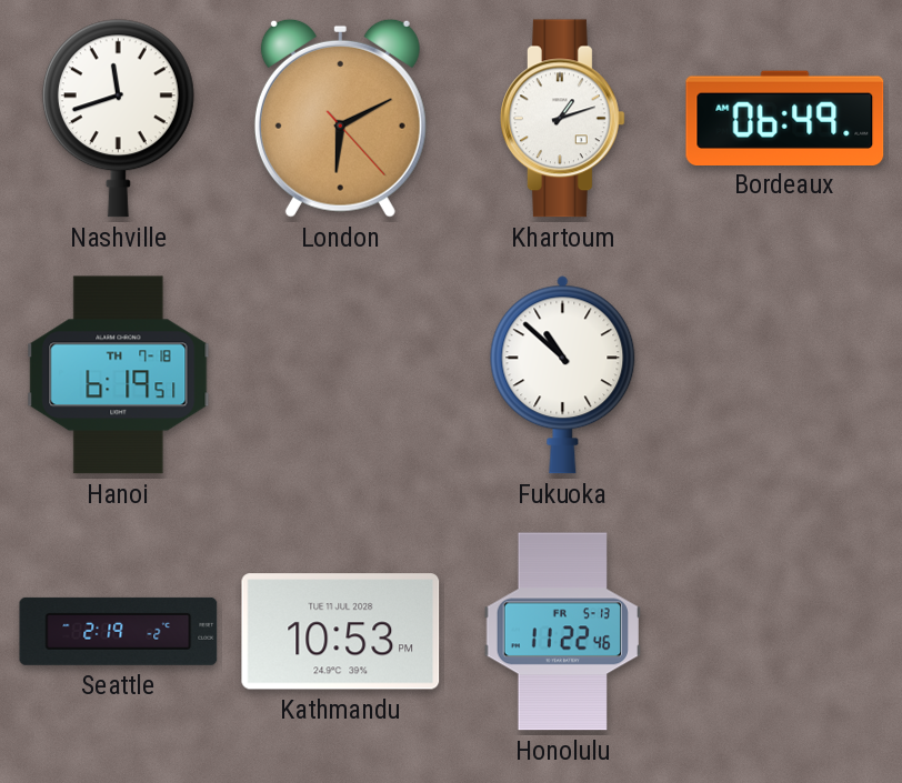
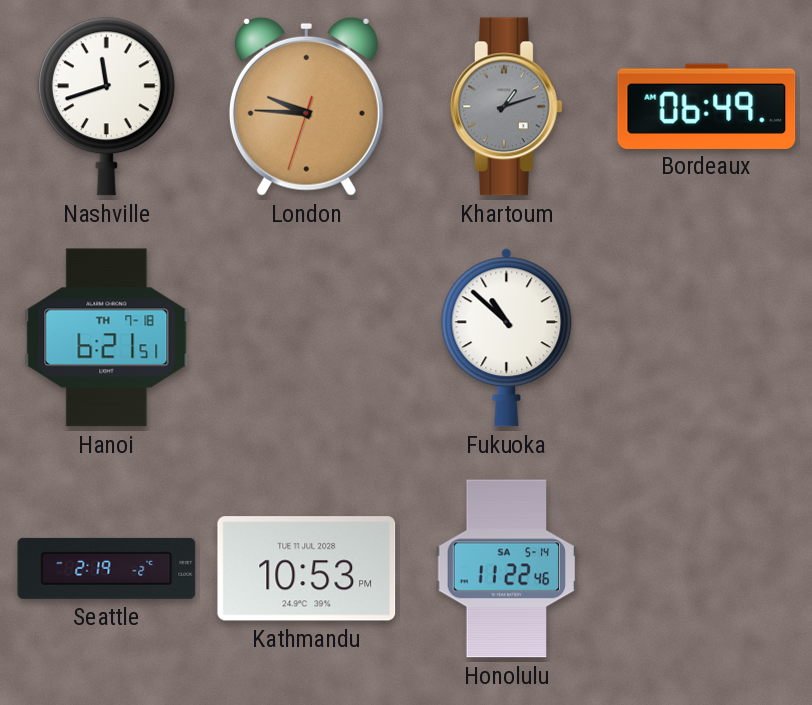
London: 6:10 -> 9:45 (306, 106)
Khartoum dial: white -> grey (507, 107)
Hanoi: 6:19 -> 6:21 (107, 338)
Honolulu date: FR 5-13 -> SA 5-14 (506, 569)
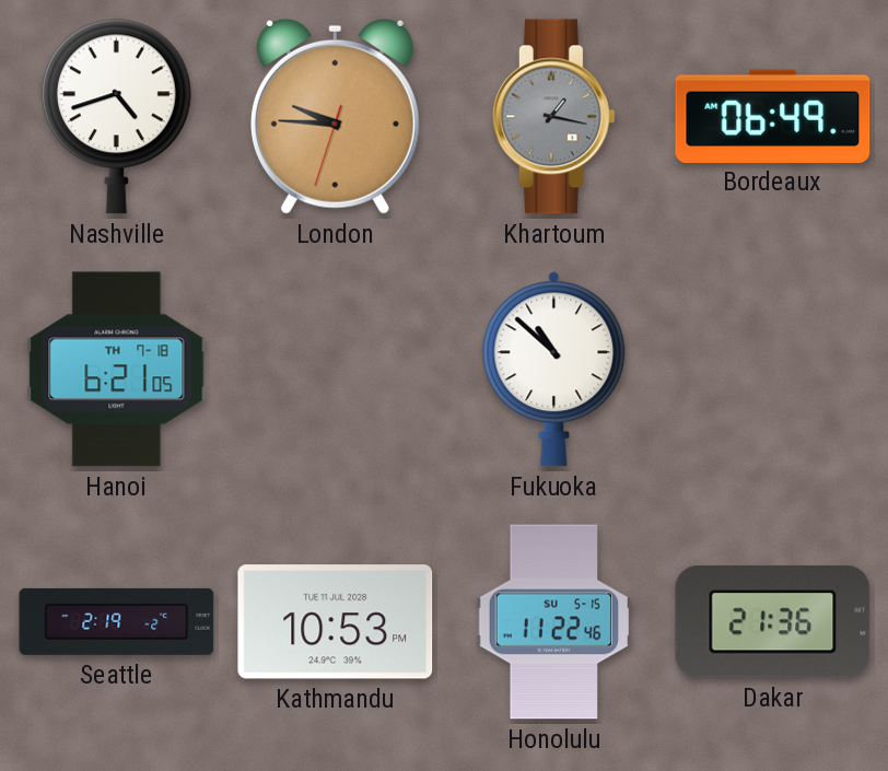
Nashville: 11:42 -> 4:42 (116, 117)
Khartoum: 1:12 -> 1:17 (554, 117)
Hanoi: 6:21:51 -> 6:21:05 (117, 370)
Honolulu date: SA 5-14 -> SU 5-15 (553, 622)
Dakar: none -> 21:36 (773, 622)
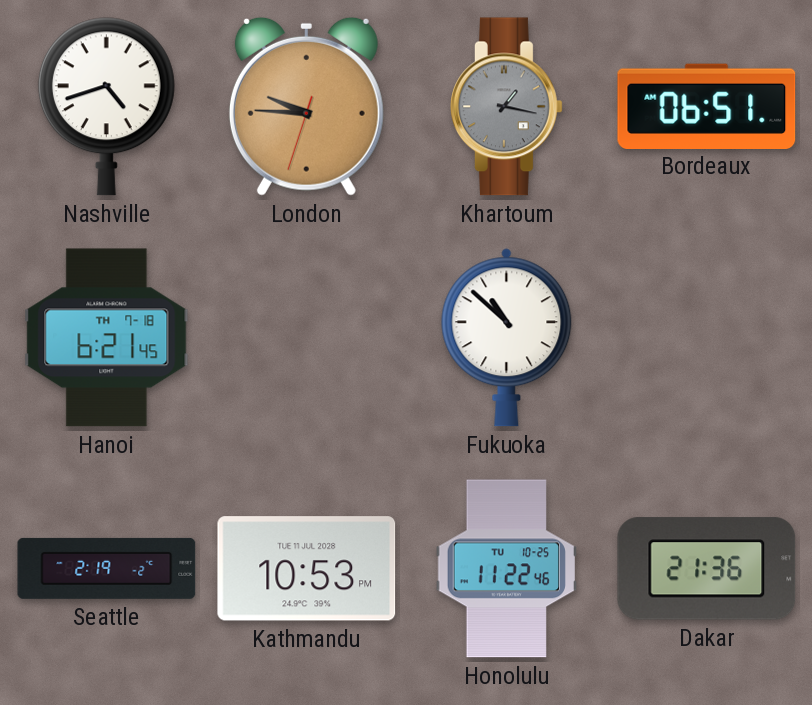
Bordeaux: 06:49 -> 06:51 (707, 106)
Hanoi: 6:21:05 -> 6:21:45 (107, 338)
Honolulu date: SU 5-15 -> TU 10-25 (506, 569)
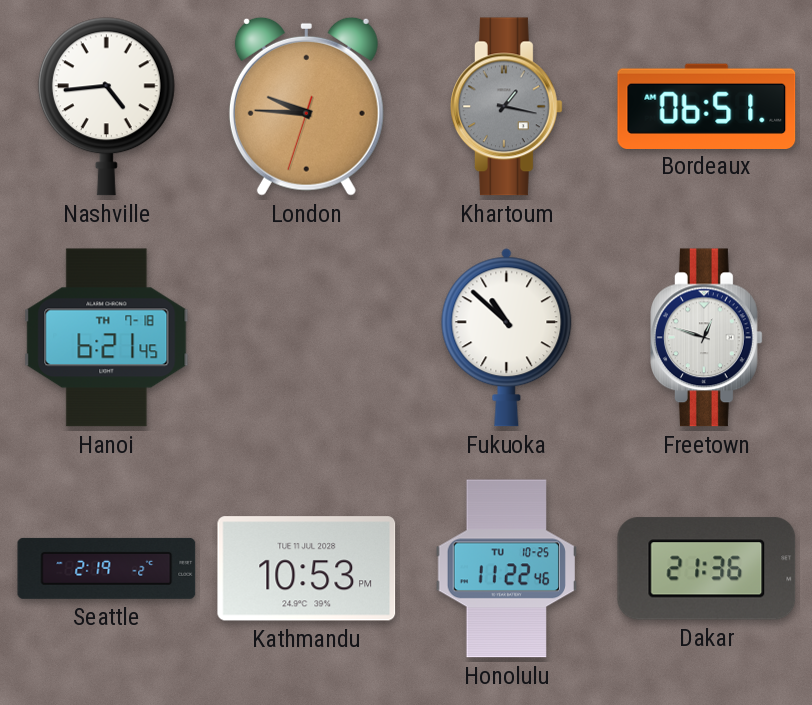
Nashville: 4:42 -> 4:44 (106, 107)
Freetown: none -> 12:48 (707, 338)
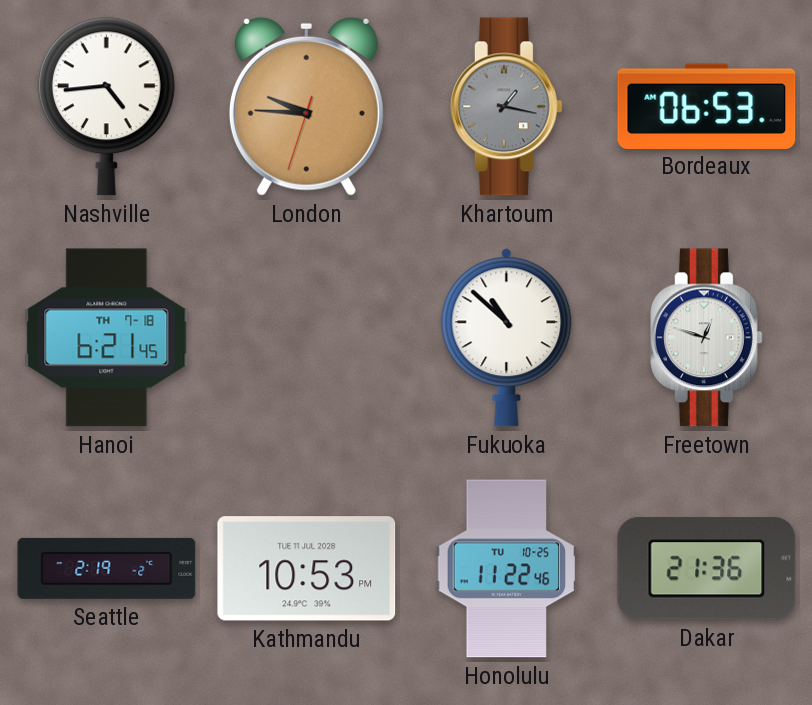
Bordeaux: 06:51 -> 06:53 (707, 106)
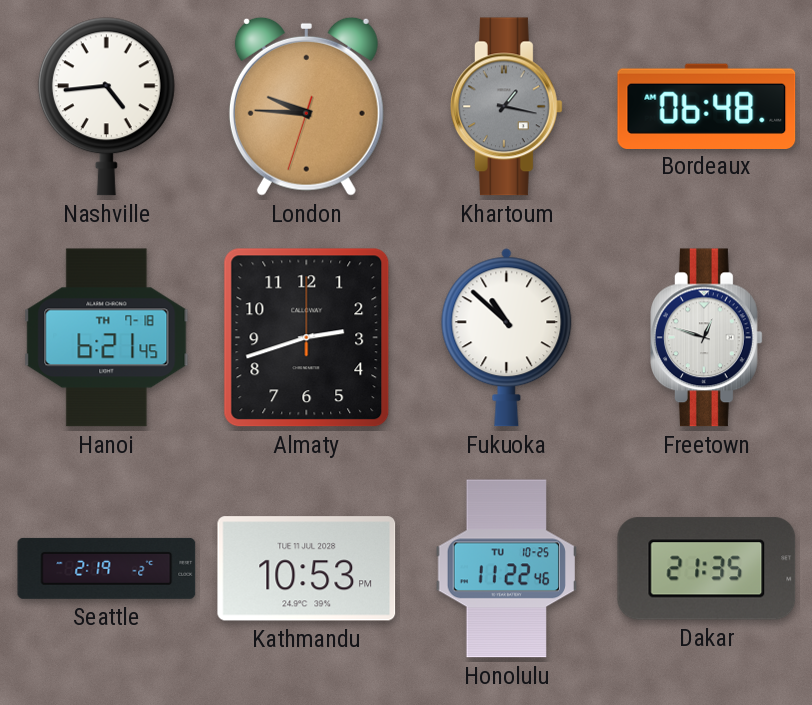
Bordeaux: 06:53 -> 06:48 (707, 106)
Almaty: none -> 2:42 (307, 338)
Dakar: 21:36 -> 21:35 (707, 569)
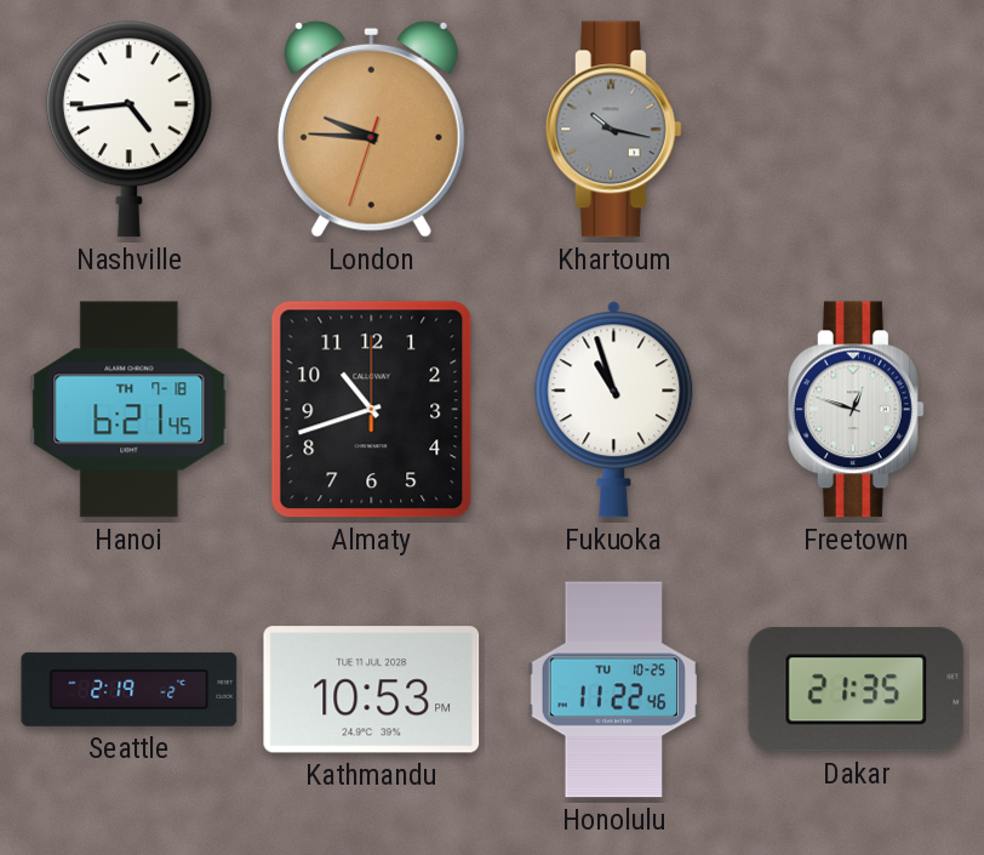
Khartoum: 1:17 -> 10:17 (614, 130)
Bordeaux: 06:48 -> none (707, 106)
Almaty: 2:42 -> 10:42 (372, 410)
Fukuoka: 10:52 -> 10:57 (614, 410)
